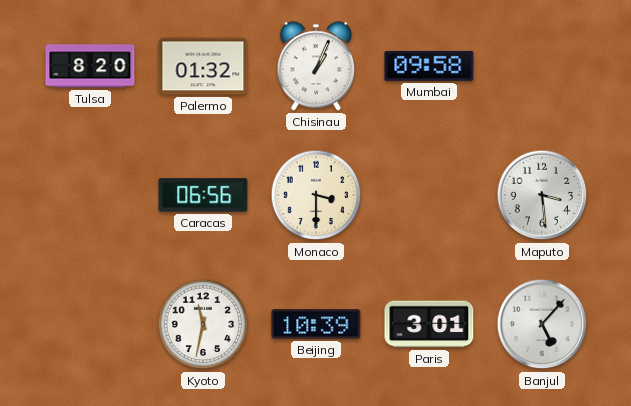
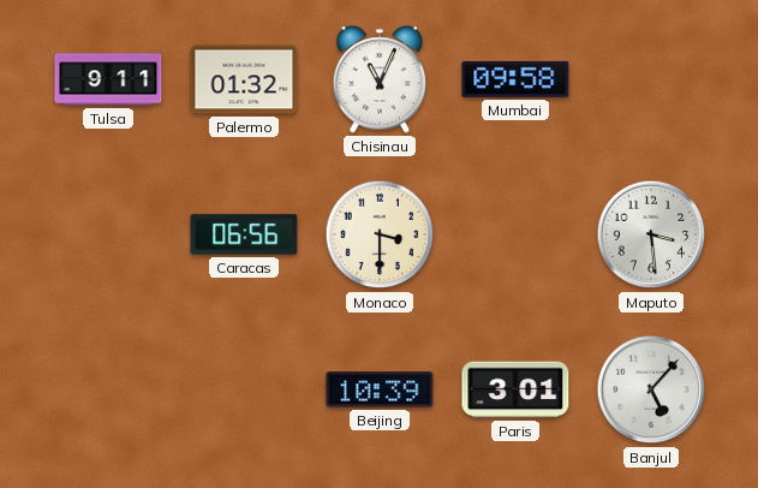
Tulsa: 8:20 -> 9:11 (108, 79)
Chisinau: 1:04 -> 11:04 (378, 79)
Kyoto: 11:32 -> none (203, 324)
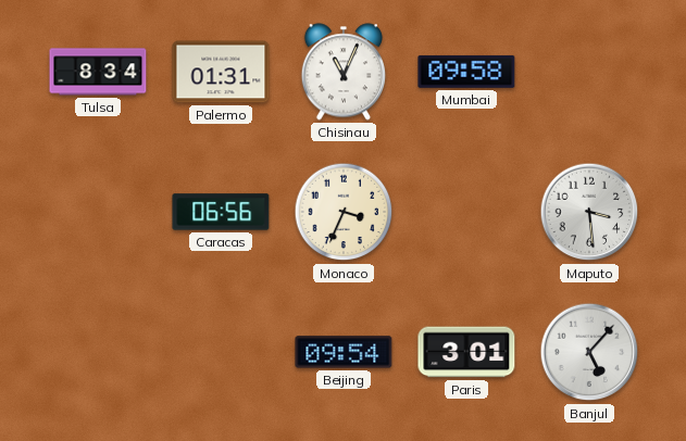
Tulsa: 9:11 -> 8:34 (98, 72)
Palermo: 01:32 -> 01:31 (221, 72)
Monaco: 3:30 -> 3:34 (344, 212)
Beijing: 10:39 -> 09:54 (344, 352)
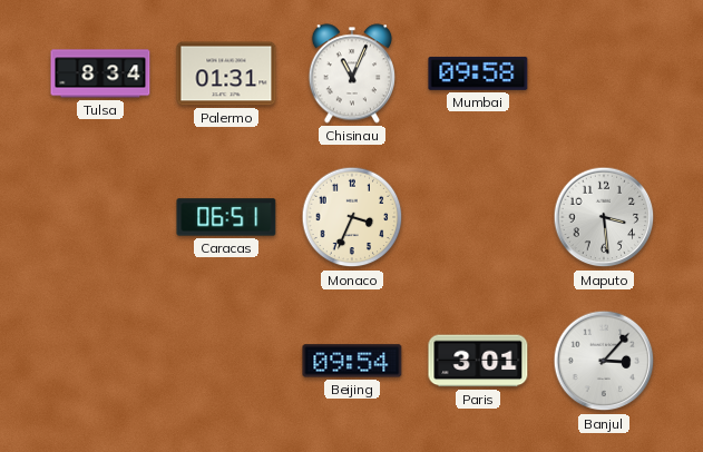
Caracas: 06:56 -> 06:51 (226, 217)
Banjul: 5:07 -> 3:07 (604, 361)
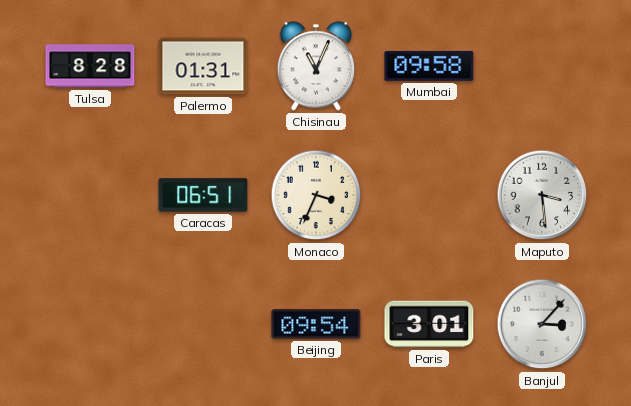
Tulsa: 8:34 -> 8:28 (90, 66)
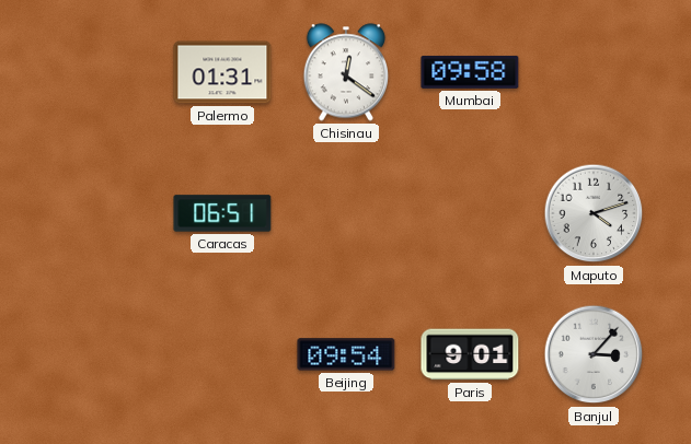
Tulsa: 8:28 -> none (90, 66)
Chisinau: 11:04 -> 12:21 (345, 72)
Monaco: 3:34 -> none (316, 195)
Maputo: 3:29 -> 4:12 (594, 213)
Paris: 3:01 -> 9:01 (470, 354)
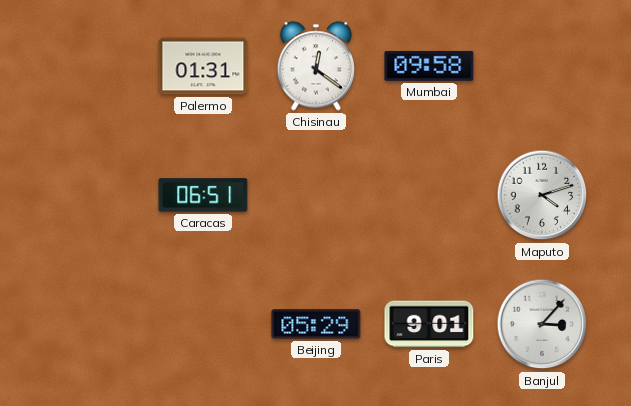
Beijing: 09:54 -> 05:29 (316, 324)
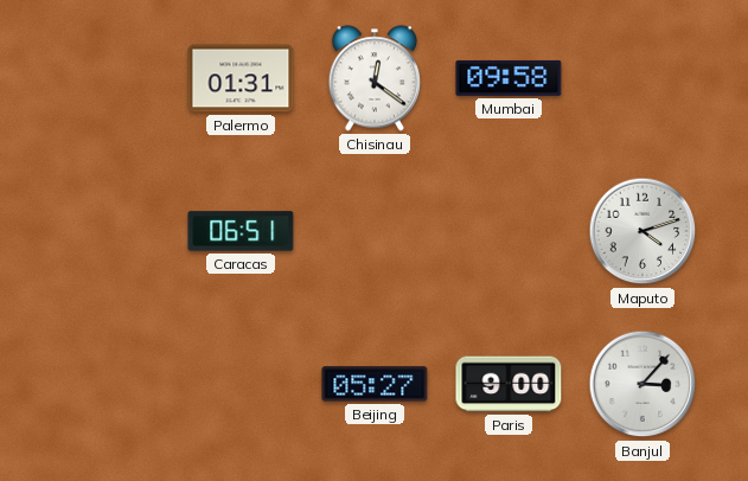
Beijing: 05:29 -> 05:27 (375, 384)
Paris: 9:01 -> 9:00 (509, 384)
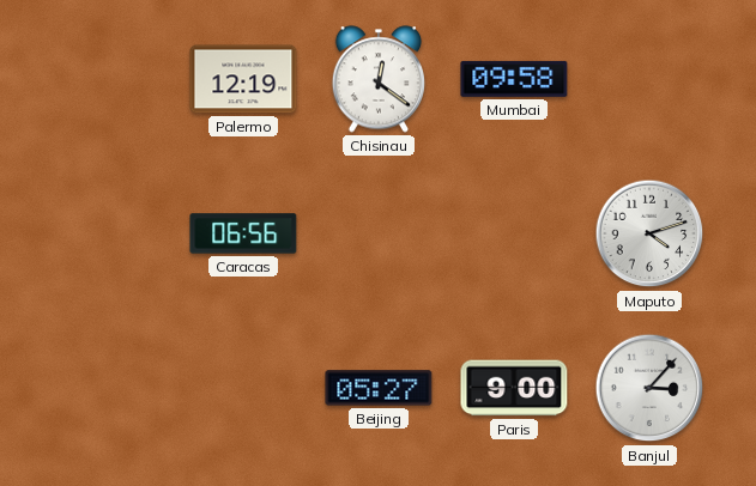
Palermo: 01:31 -> 12:19 (243, 79)
Caracas: 06:51 -> 06:56 (243, 233)
